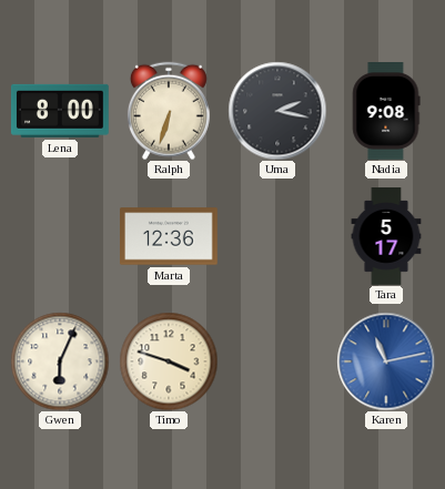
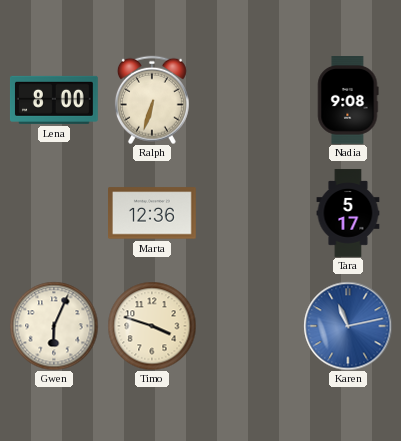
Uma: 2:17 -> none (277, 111)
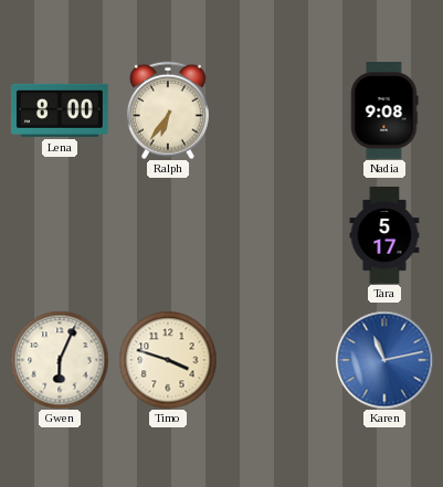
Ralph: 6:33 -> 6:36 (168, 110)
Marta: 12:36 -> none (153, 213)
